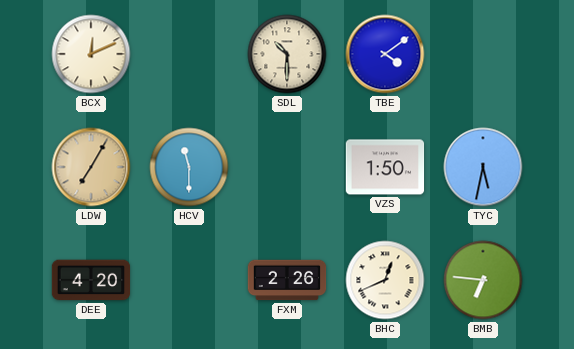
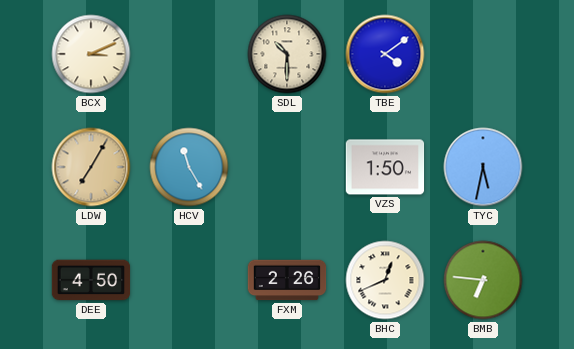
BCX: 12:11 -> 3:11 (91, 54)
HCV: 11:30 -> 11:25 (189, 167)
DEE: 4:20 -> 4:50 (91, 280)
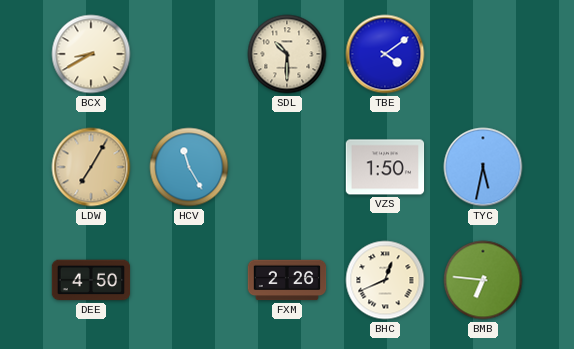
BCX: 3:11 -> 8:40 (91, 54)
